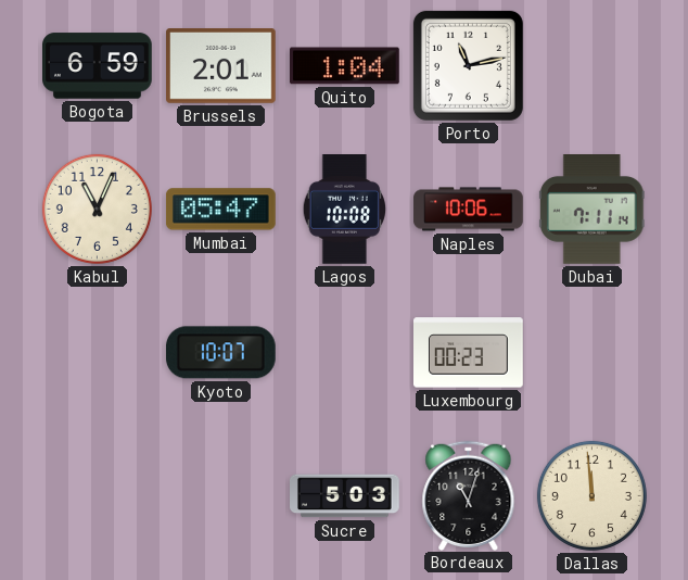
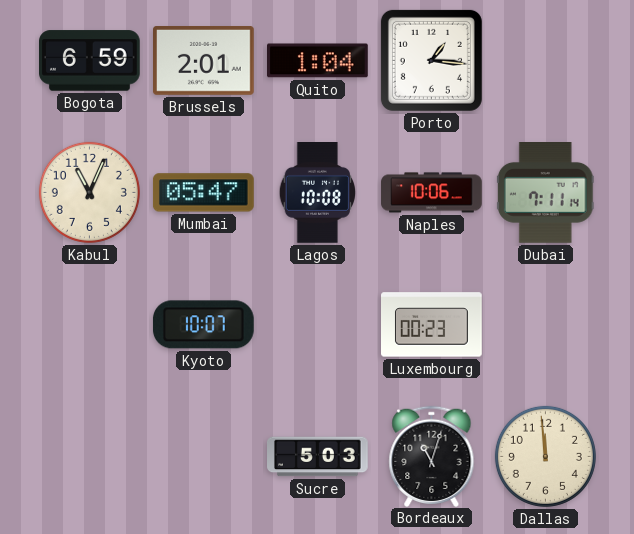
Porto: 11:13 -> 1:16 (431, 60)
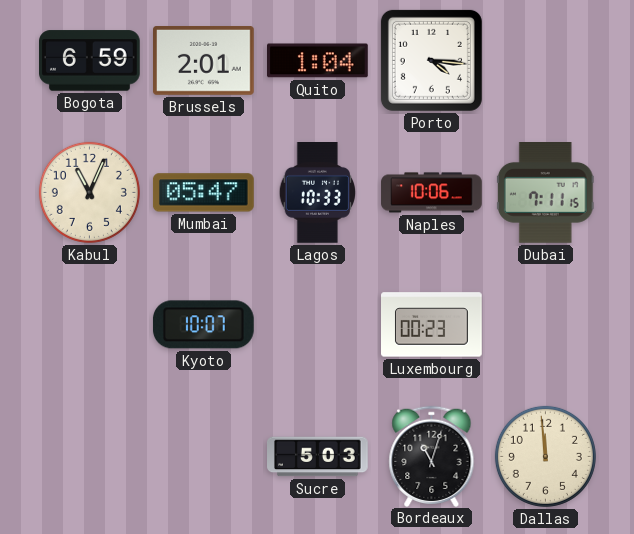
Porto: 1:16 -> 4:16 (431, 60)
Lagos: 10:08 -> 10:33 (318, 193)
Dubai: 7:11:14 -> 7:11:15 (545, 193)
